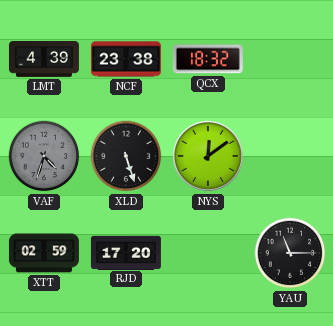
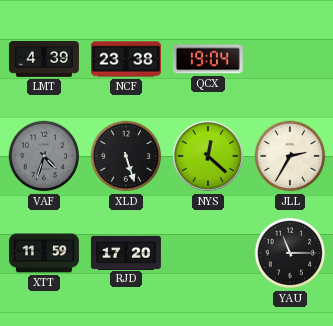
QCX: 18:32 -> 19:04 (208, 59)
NYS: 12:09 -> 12:22 (209, 157)
JLL: none -> 2:35 (290, 156)
XTT: 02:59 -> 11:59 (44, 253)
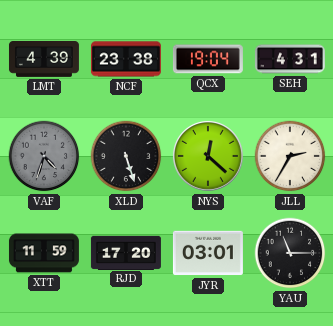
SEH: none -> 4:31 (290, 59)
JYR: none -> 03:01 (208, 253)
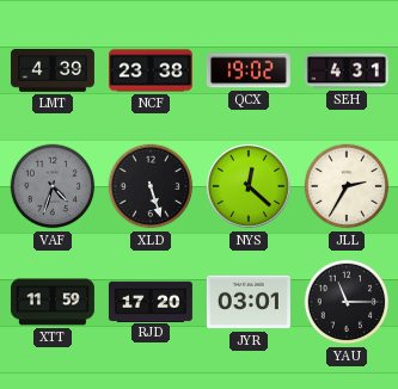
QCX: 19:04 -> 19:02 (249, 70)
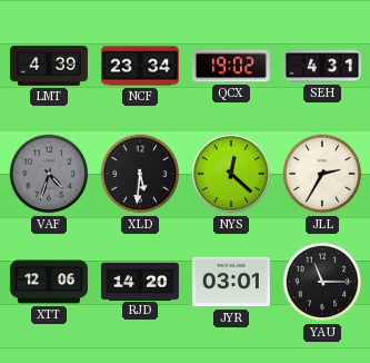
NCF: 23:38 -> 23:34 (140, 66)
XLD: 5:27 -> 5:31 (140, 174)
XTT: 11:59 -> 12:06 (49, 282)
RJD: 17:20 -> 14:20 (140, 281)
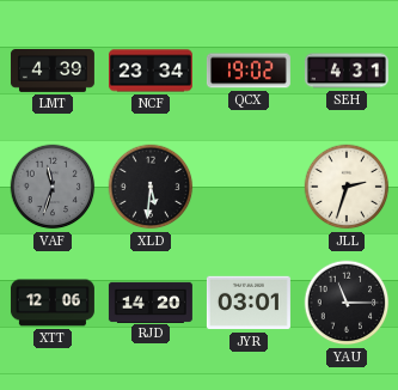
VAF: 4:33 -> 11:33 (53, 187)
NYS: 12:22 -> none (232, 175)
JLL: 2:35 -> 2:33 (347, 187)
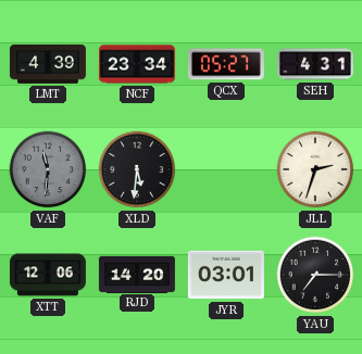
QCX: 19:02 -> 05:27 (226, 64)
VAF: 11:33 -> 11:31 (48, 169)
YAU: 11:15 -> 7:15 (315, 275)
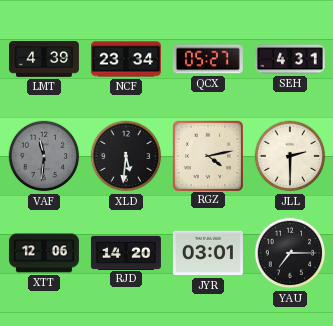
RGZ: none -> 4:13 (207, 155)
JLL: 2:33 -> 2:30 (290, 156)
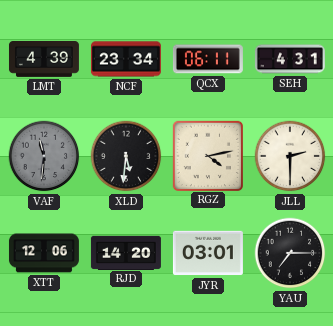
QCX: 05:27 -> 06:11 (208, 59)
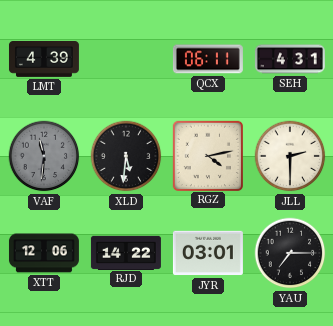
NCF: 23:34 -> none (126, 59)
RJD: 14:20 -> 14:22 (126, 252)
